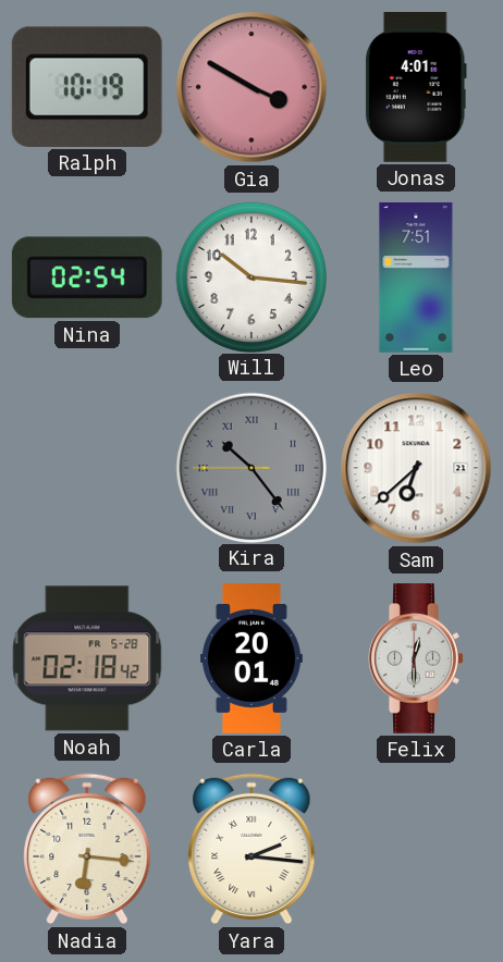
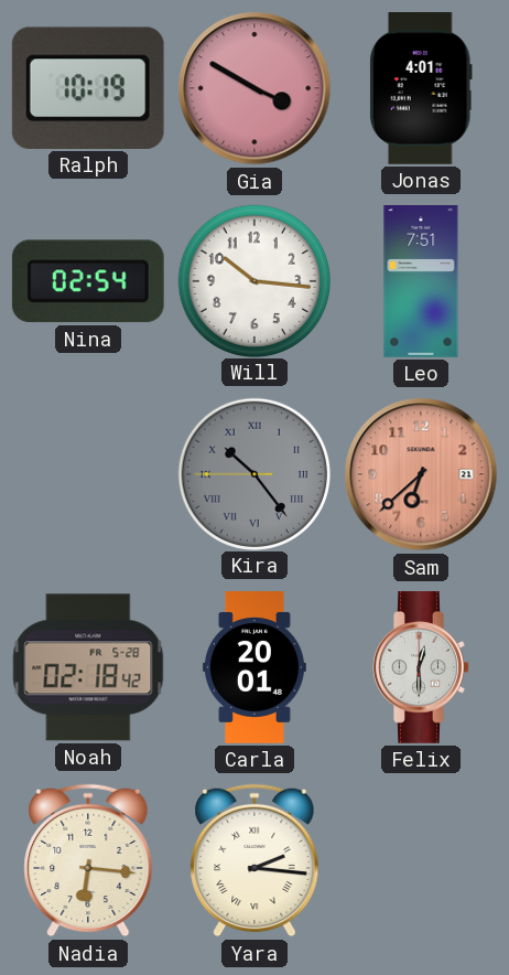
Sam dial: white -> salmon (421, 474)
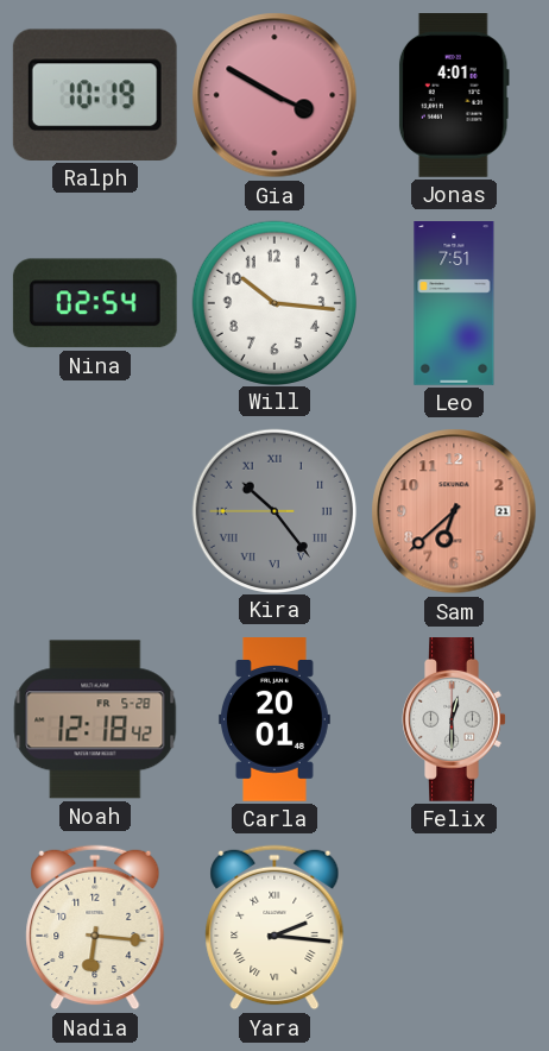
Noah: 02:18 -> 12:18 (95, 719)
